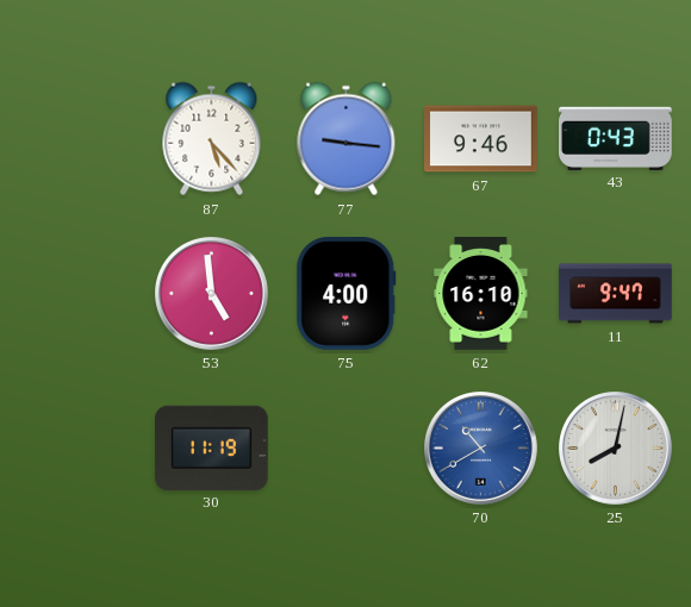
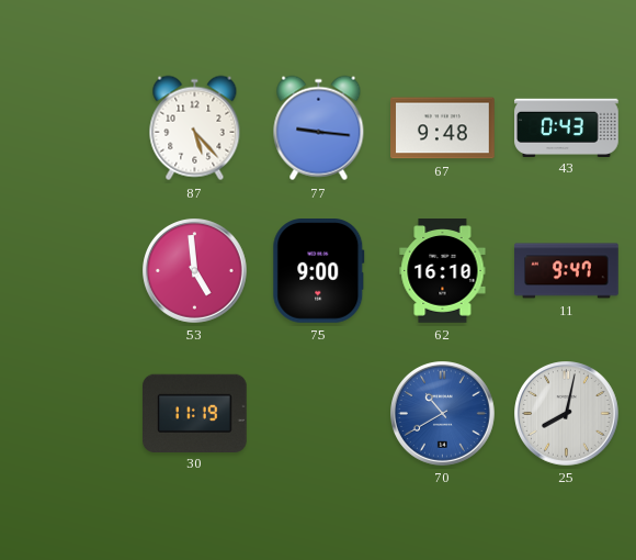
67: 9:46 -> 9:48 (443, 128)
75: 4:00 -> 9:00 (319, 271)
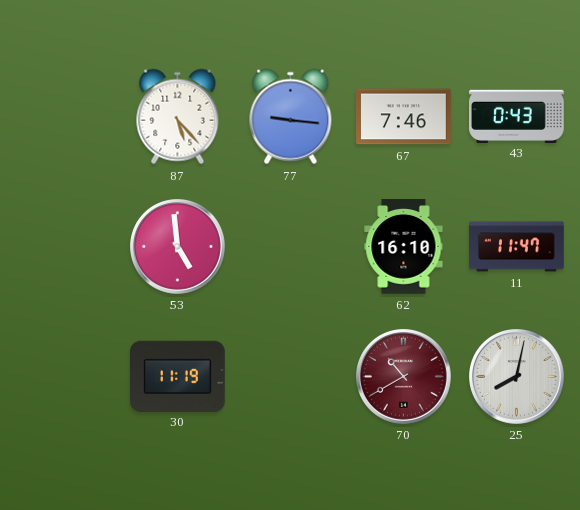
67: 9:48 -> 7:46 (404, 117)
75: 9:00 -> none (319, 271)
11: 9:47 -> 11:47 (517, 247)
70 dial: blue -> burgundy (404, 377)
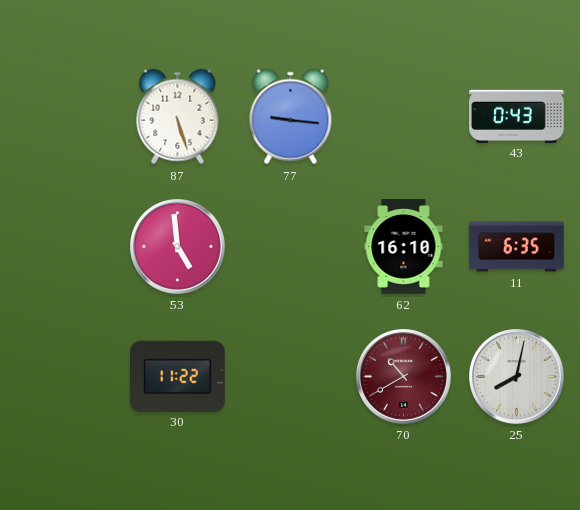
87: 5:23 -> 5:27 (178, 117)
67: 7:46 -> none (404, 117)
11: 11:47 -> 6:35 (517, 247)
30: 11:19 -> 11:22 (178, 376)
